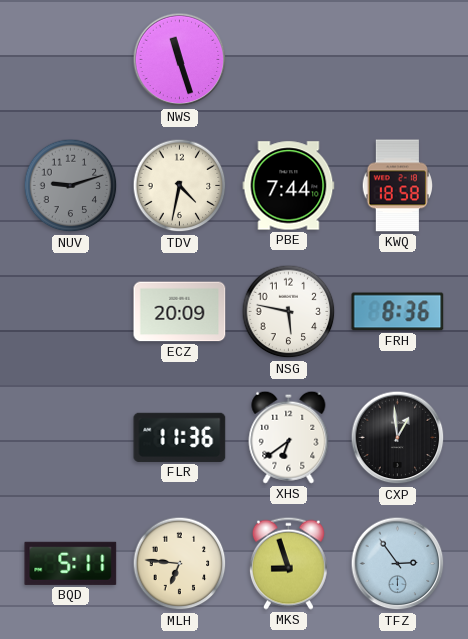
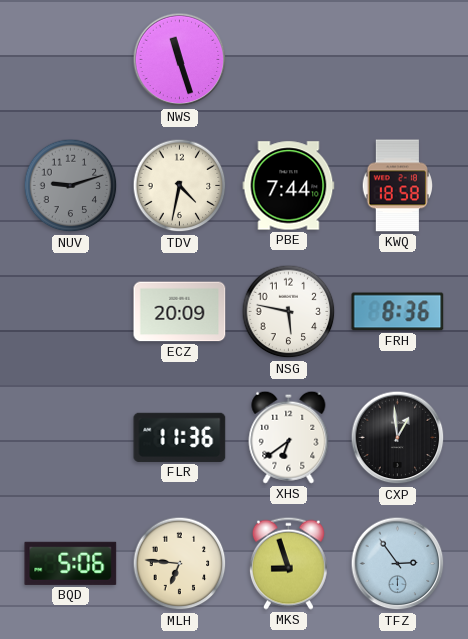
BQD: 5:11 -> 5:06 (71, 563)
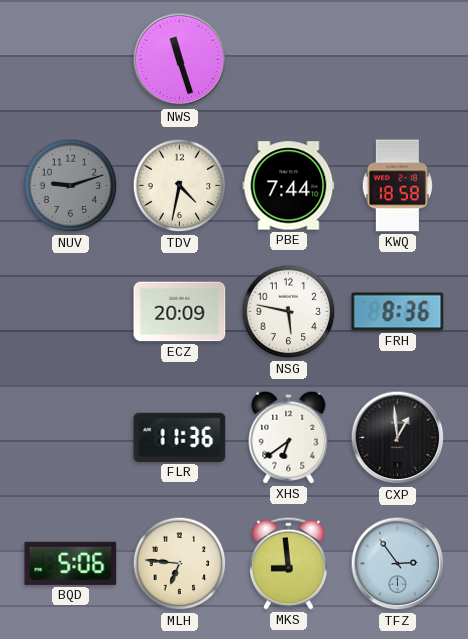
MKS: 8:57 -> 8:59 (288, 563)
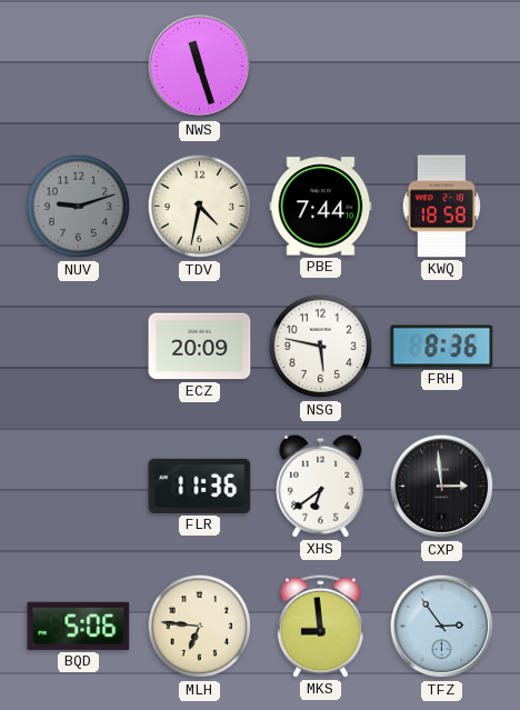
CXP: 12:59 -> 2:59 (442, 487)
